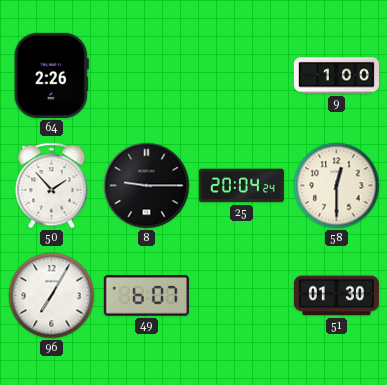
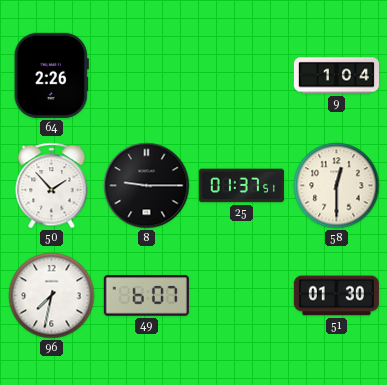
9: 1:00 -> 1:04 (336, 76)
25: 20:04 -> 01:37 (241, 186)
96: 7:05 -> 7:32 (52, 296)
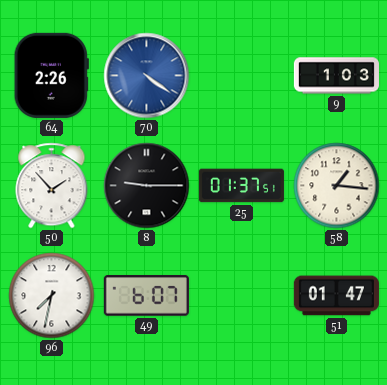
70: none -> 4:21 (147, 76)
9: 1:04 -> 1:03 (336, 76)
58: 12:30 -> 1:16 (337, 186)
51: 01:30 -> 01:47 (336, 296)
